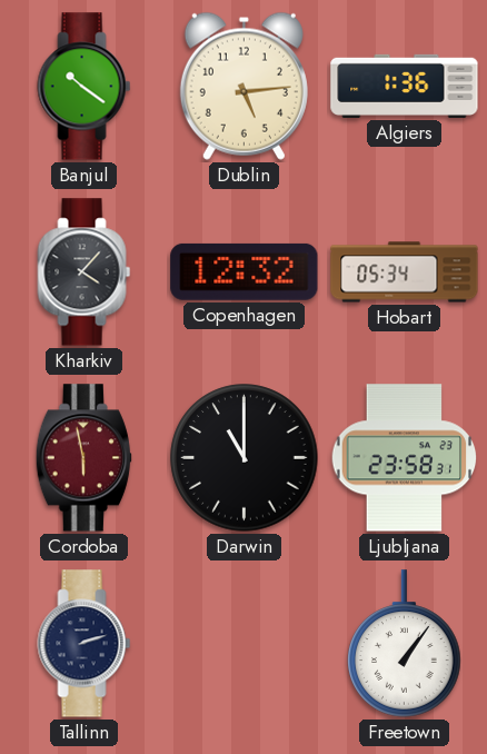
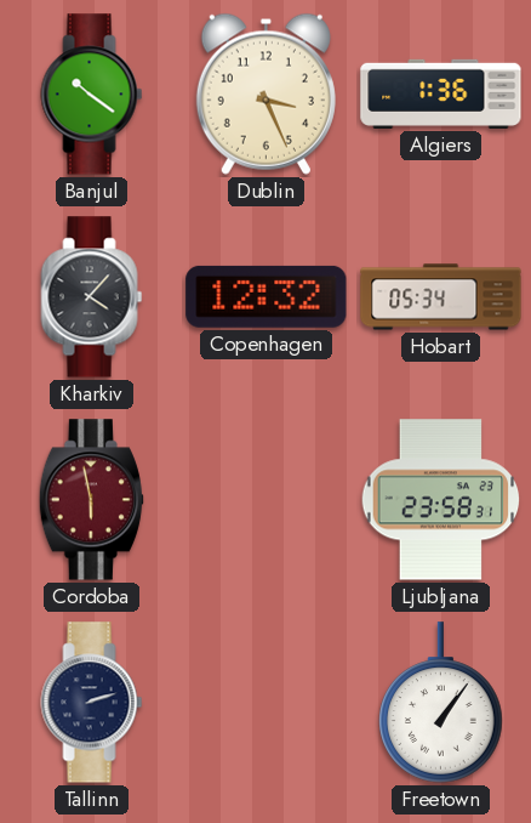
Dublin: 5:14 -> 3:26 (265, 93)
Darwin: 11:00 -> none (245, 458)
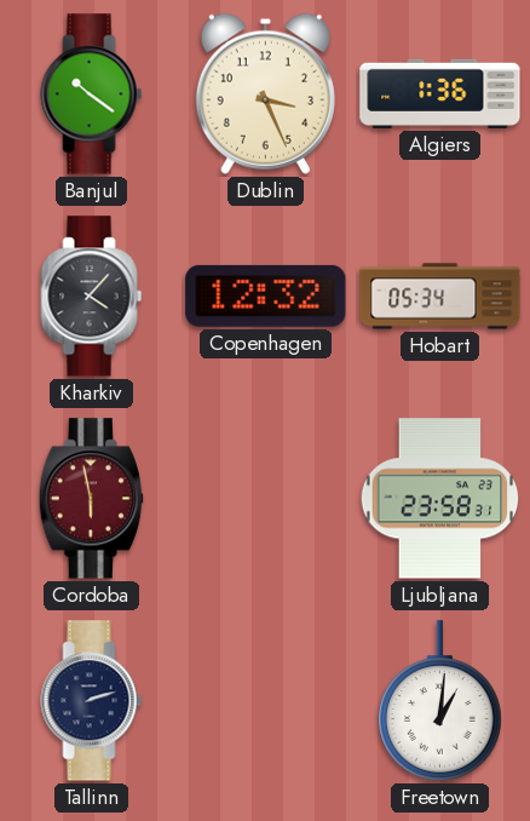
Freetown: 1:06 -> 1:01 (440, 701)
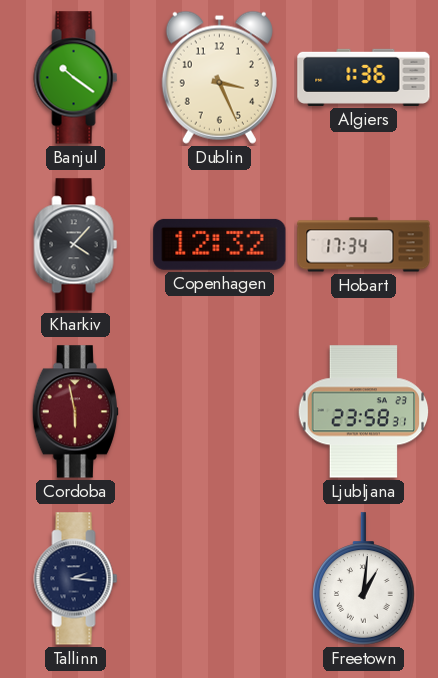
Hobart: 05:34 -> 17:34 (364, 245)
Tallinn: 2:12 -> 2:16 (76, 579)
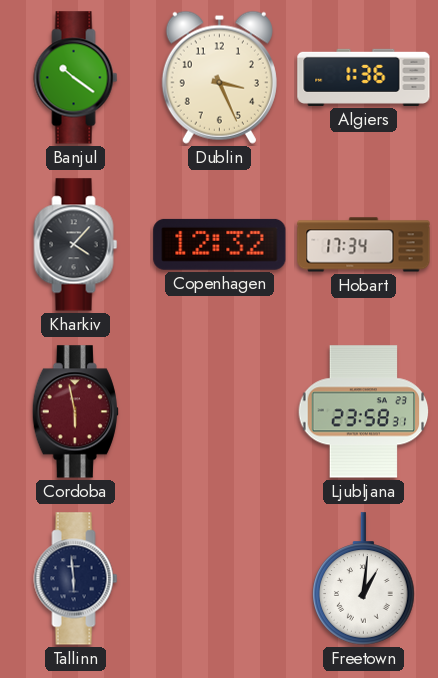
Tallinn: 2:16 -> 5:59 (76, 579)
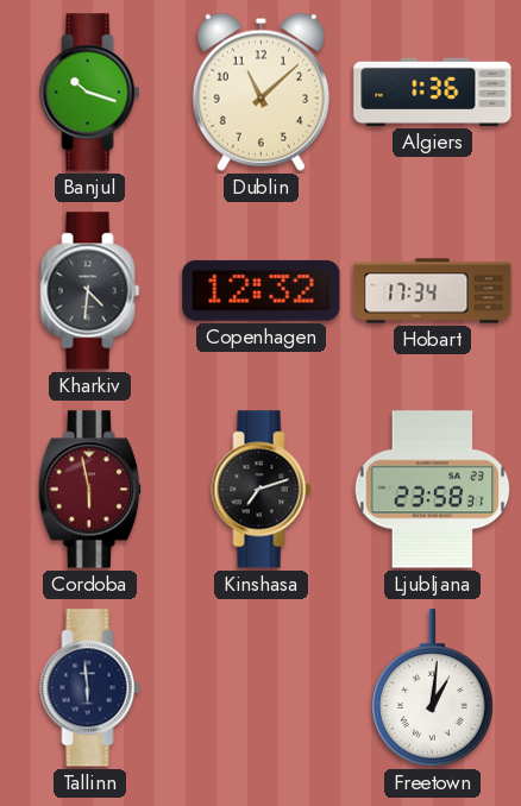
Banjul: 10:21 -> 10:18 (90, 93)
Dublin: 3:26 -> 11:08 (260, 92)
Kharkiv: 4:07 -> 4:31 (90, 291)
Kinshasa: none -> 7:12 (262, 490)
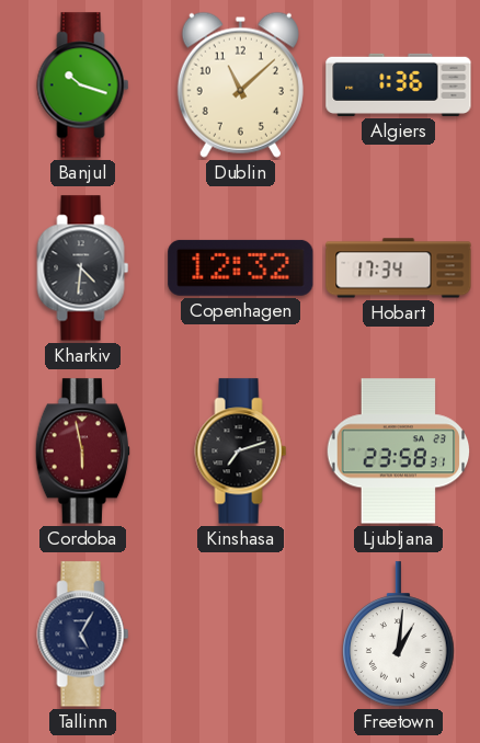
Tallinn: 5:59 -> 5:05 (83, 635)
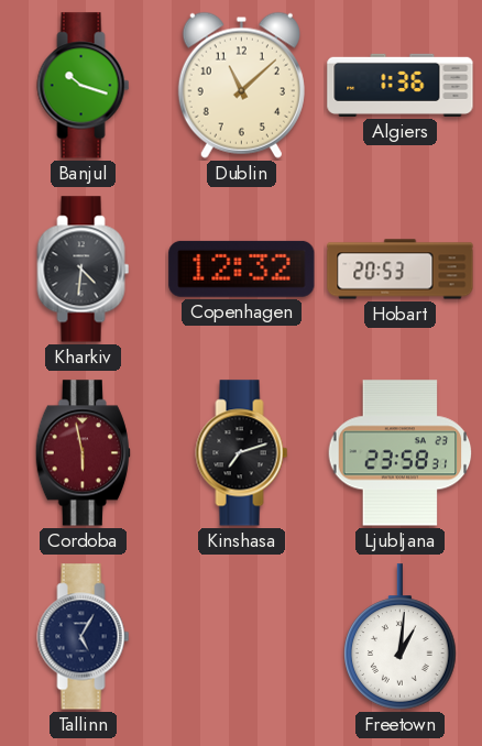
Hobart: 17:34 -> 20:53 (401, 270)
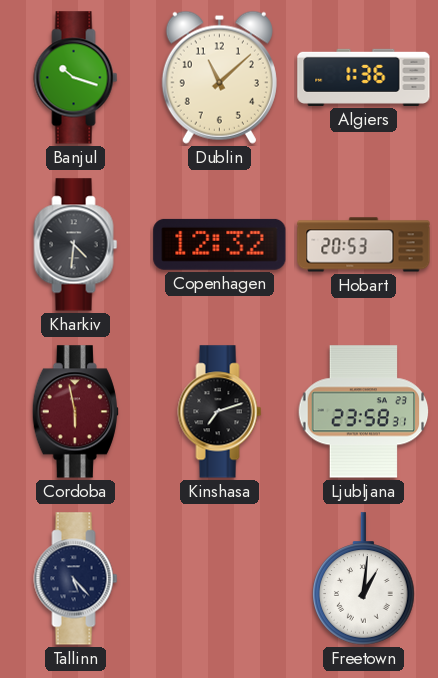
Tallinn: 5:05 -> 5:23 (76, 579)
